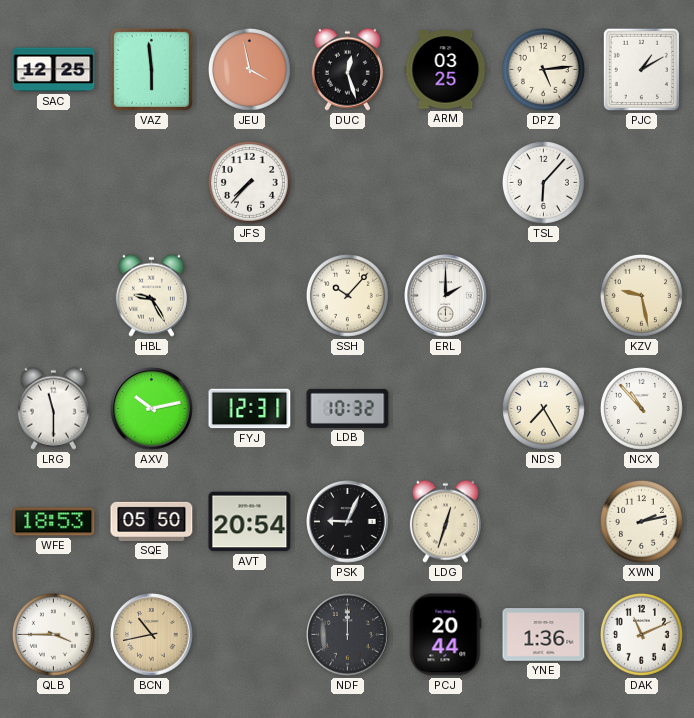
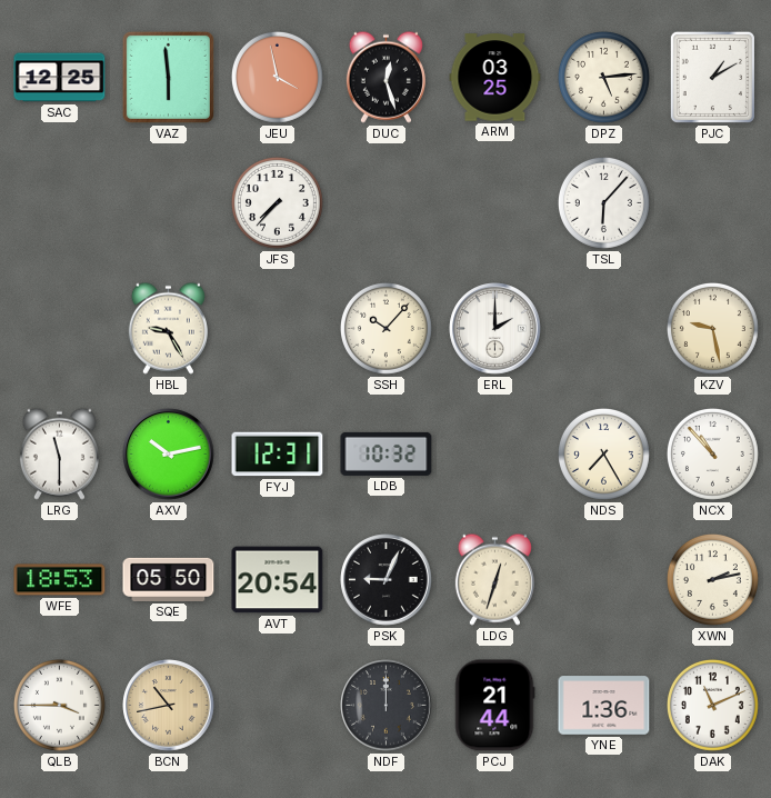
PCJ: 20:44 -> 21:44 (494, 706)
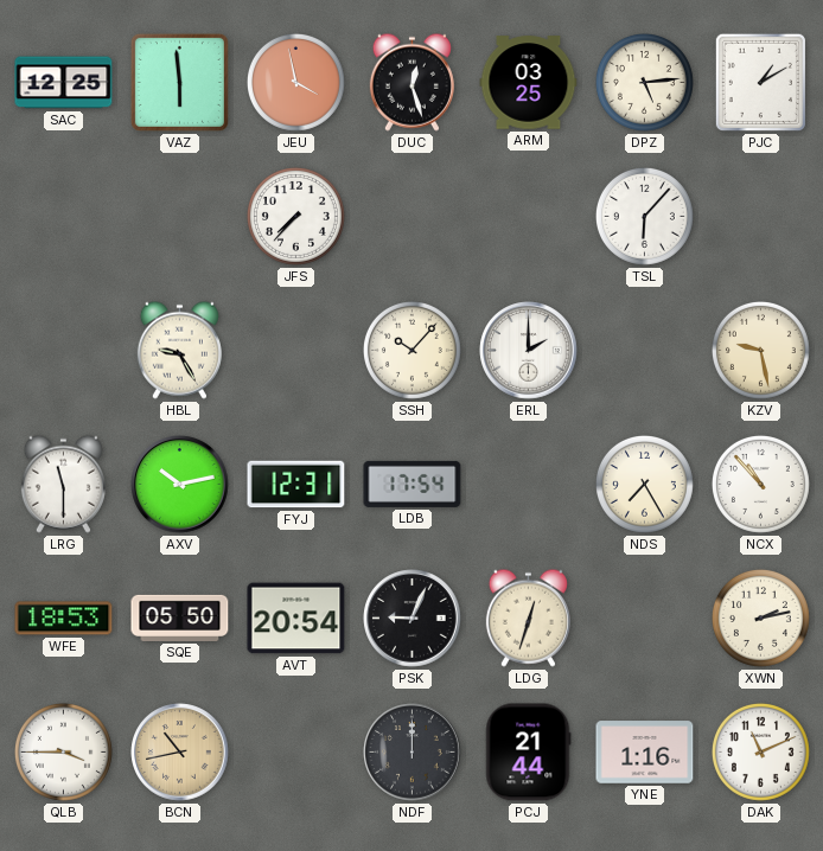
LDB: 10:32 -> 17:54 (413, 484)
YNE: 1:36 -> 1:16 (645, 753)
